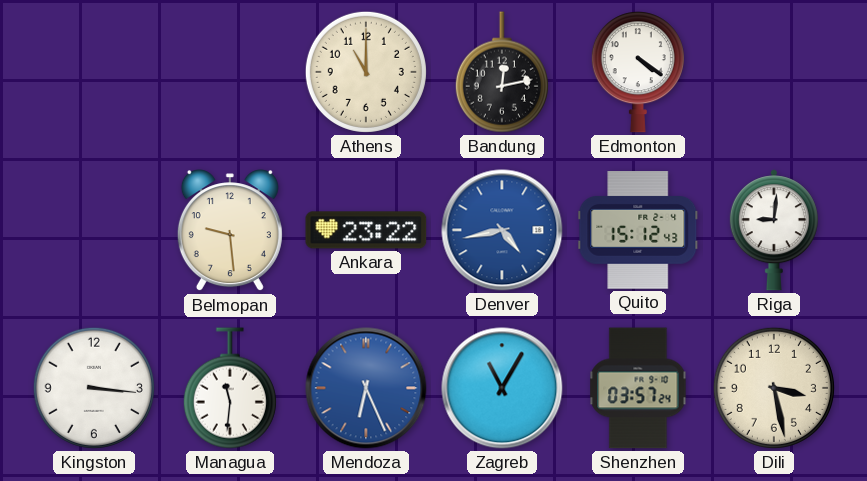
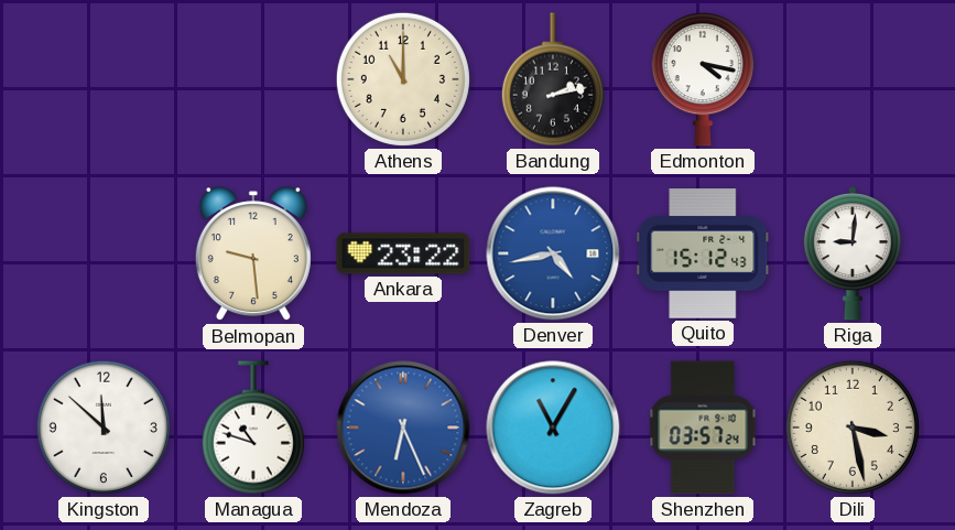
Bandung: 12:13 -> 2:13 (553, 79)
Edmonton: 4:21 -> 4:17 (703, 79)
Kingston: 3:16 -> 11:52 (104, 428)
Managua: 11:31 -> 10:48 (253, 428)
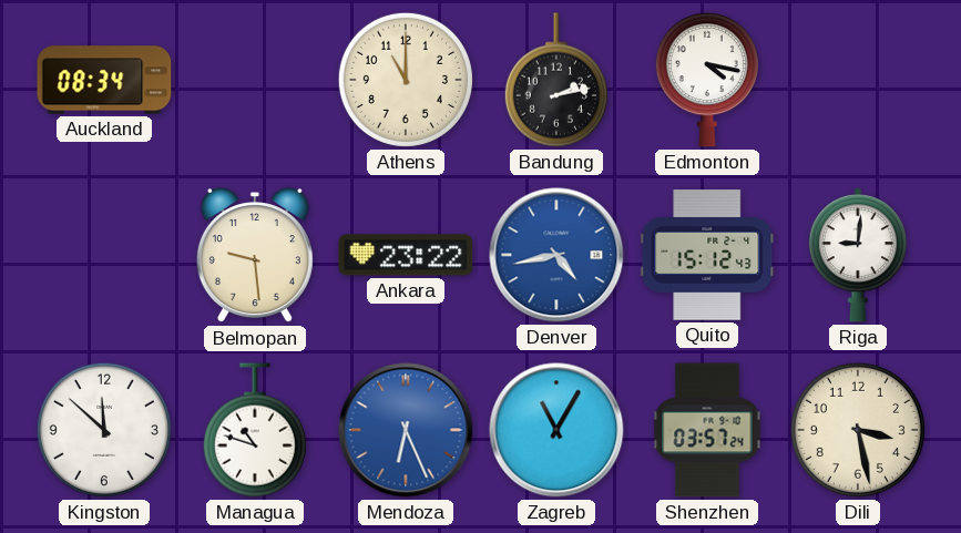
Auckland: none -> 08:34 (104, 80)
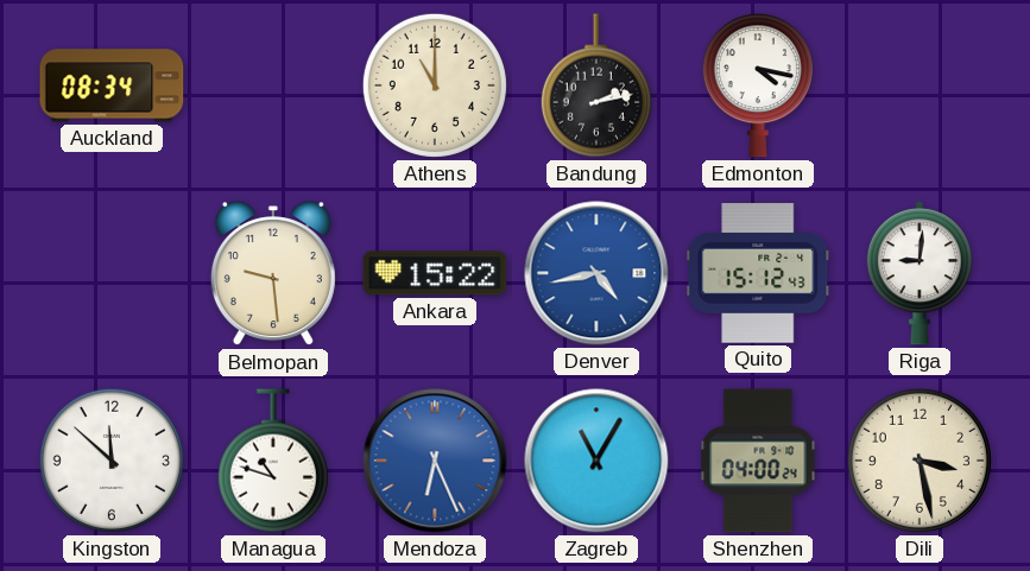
Ankara: 23:22 -> 15:22 (435, 273)
Shenzhen: 03:57 -> 04:00 (758, 461)
